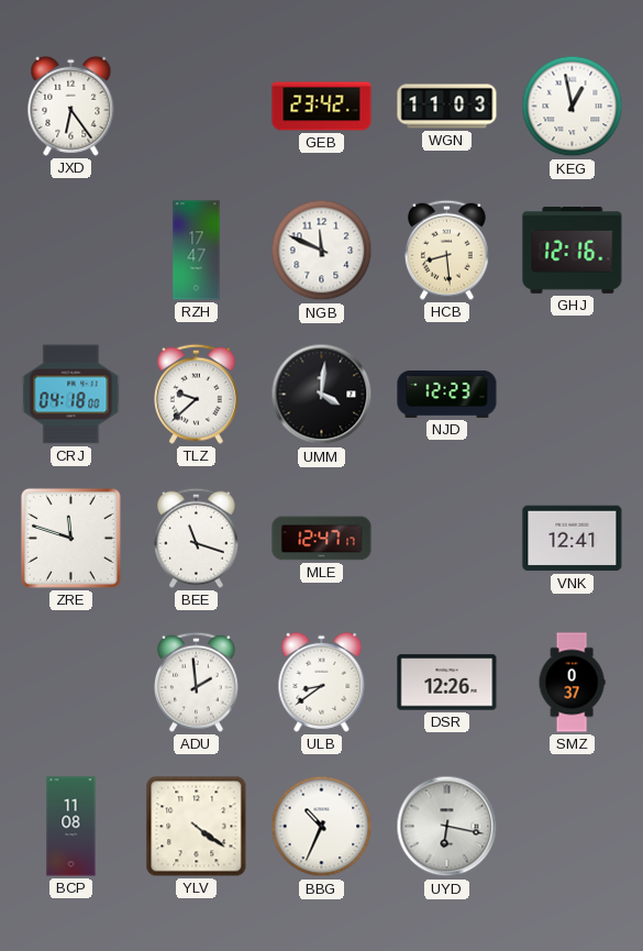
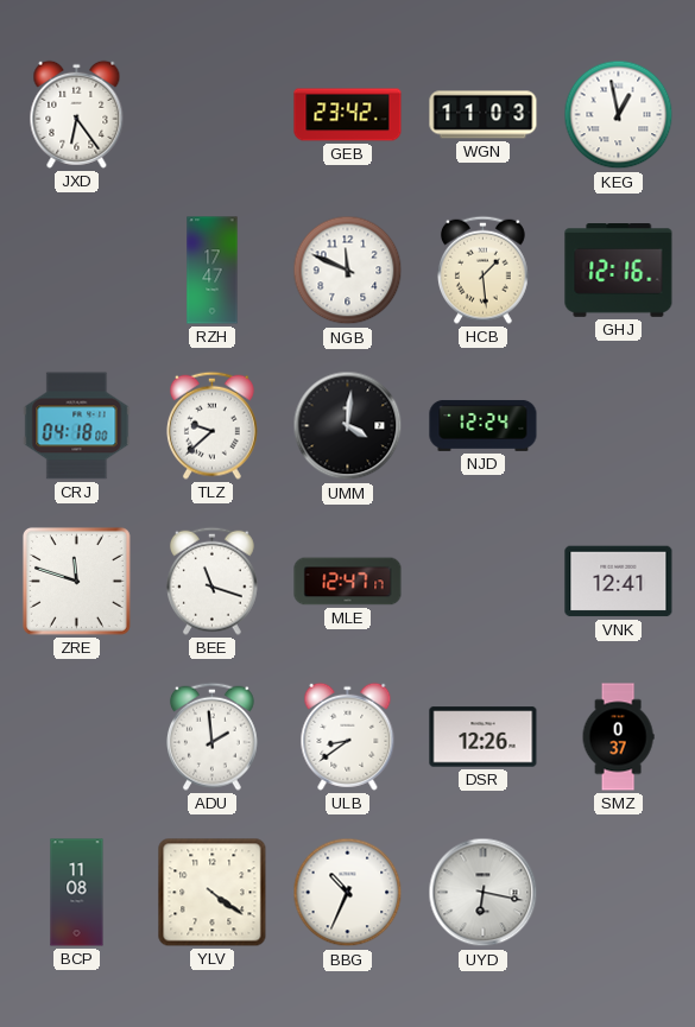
HCB: 8:29 -> 1:29 (482, 270)
NJD: 12:23 -> 12:24 (484, 425)
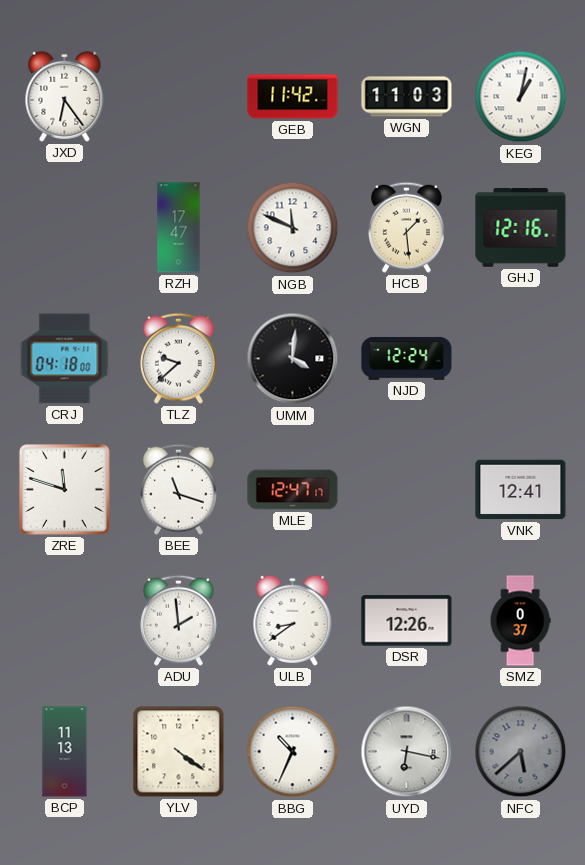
GEB: 23:42 -> 11:42 (293, 97)
KEG: 12:58 -> 1:02 (521, 97)
BCP: 11:08 -> 11:13 (65, 752)
NFC: none -> 5:38 (521, 752)
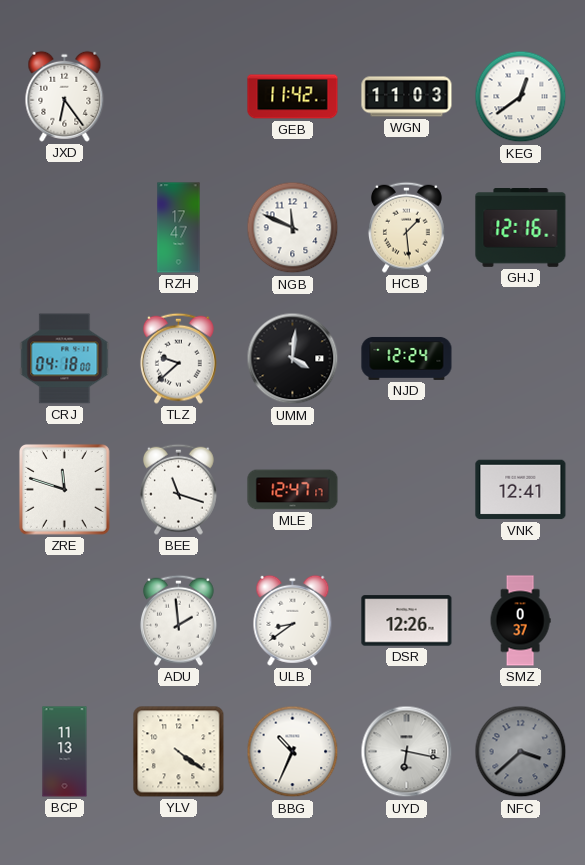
KEG: 1:02 -> 12:39 (521, 97)
NFC: 5:38 -> 3:38 (521, 752)
